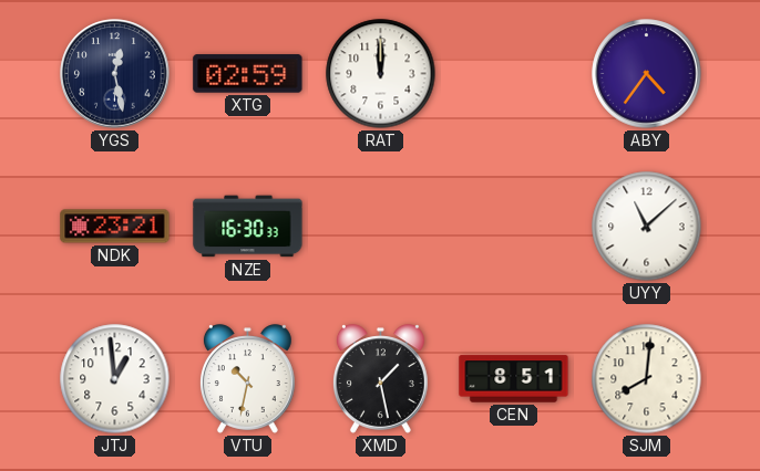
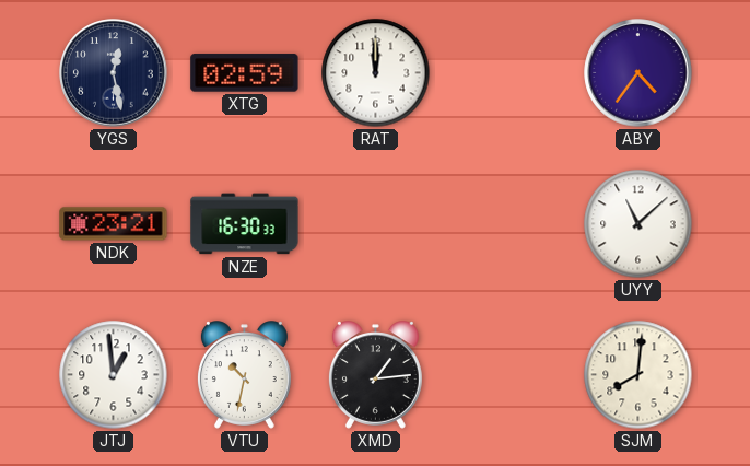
XMD: 1:28 -> 1:14 (375, 375)
CEN: 8:51 -> none (514, 379)
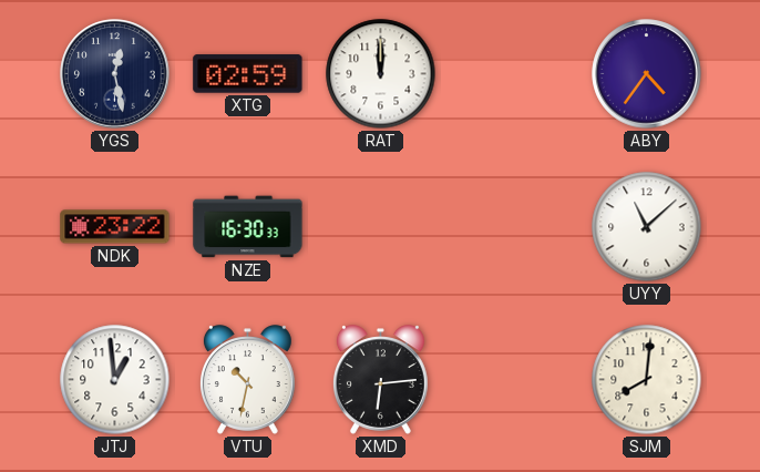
NDK: 23:21 -> 23:22 (115, 227)
XMD: 1:14 -> 6:14 (380, 380)
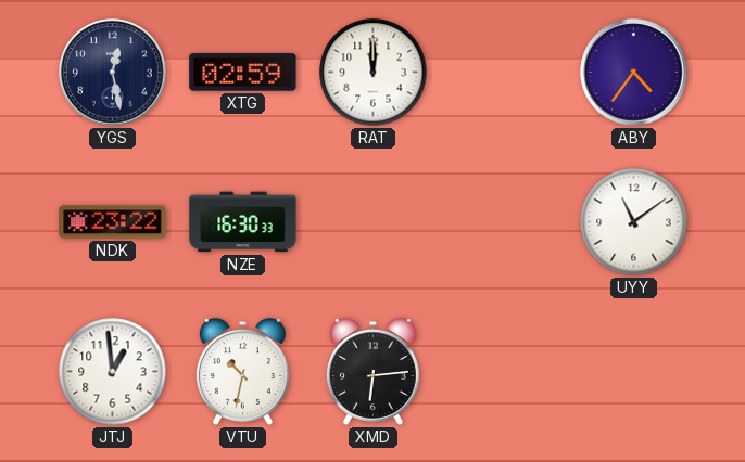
UYY: 11:08 -> 11:09 (634, 222)
SJM: 8:01 -> none (647, 380)
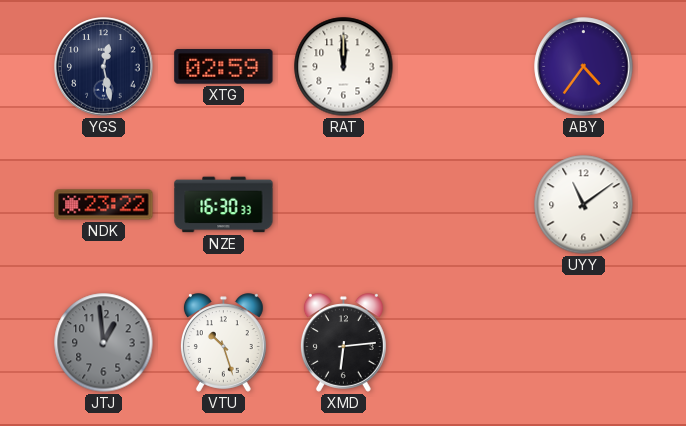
JTJ dial: white -> grey (104, 343)
VTU: 10:32 -> 10:27 (223, 343)
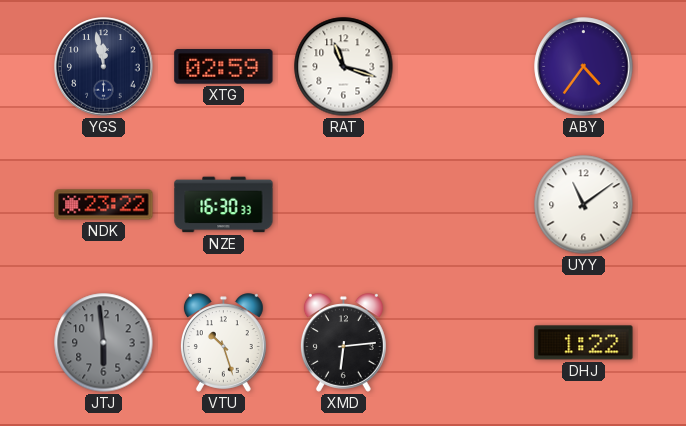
YGS: 12:28 -> 11:58 (104, 67)
RAT: 12:00 -> 11:18 (344, 67)
JTJ: 12:59 -> 5:59 (104, 343)
DHJ: none -> 1:22 (584, 343)
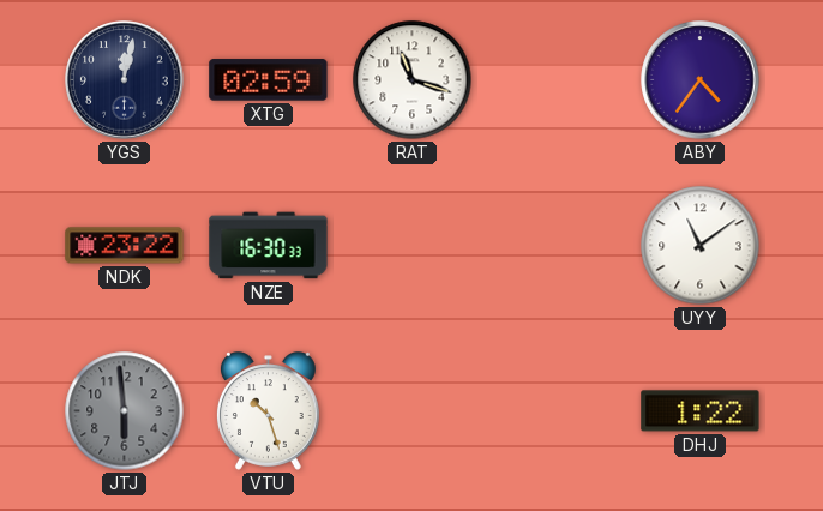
YGS: 11:58 -> 12:02 (125, 80)
XMD: 6:14 -> none (343, 343)
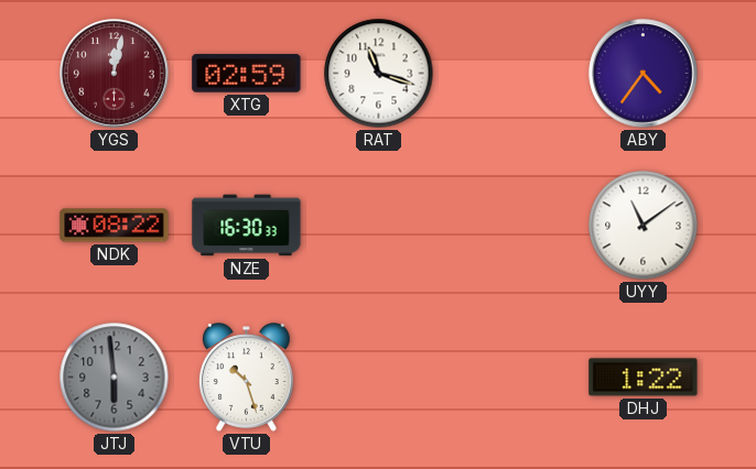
YGS dial: navy -> burgundy (115, 74)
NDK: 23:22 -> 08:22 (115, 226)
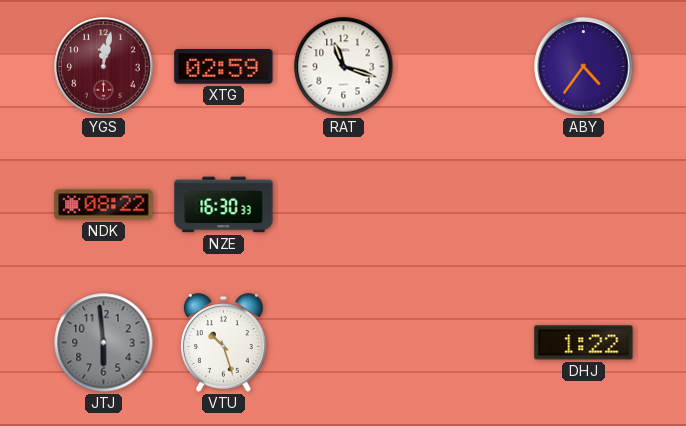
UYY: 11:09 -> none (644, 226)
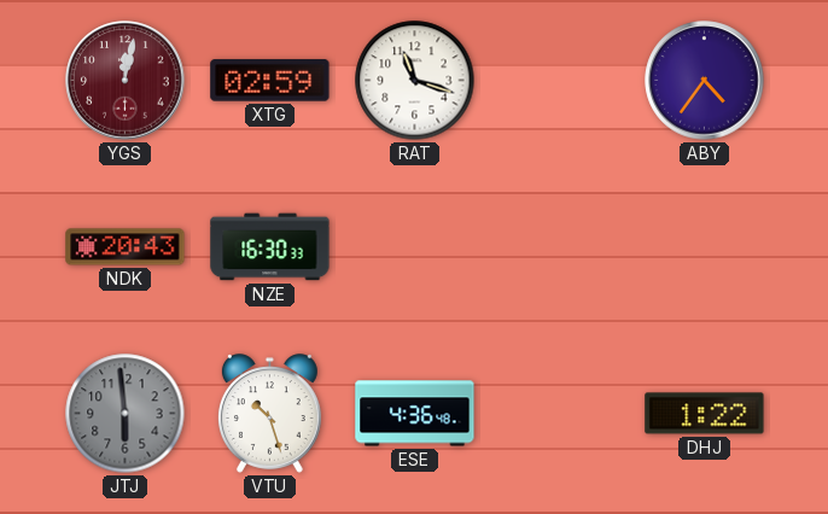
NDK: 08:22 -> 20:43 (126, 247)
ESE: none -> 4:36 (415, 414)
